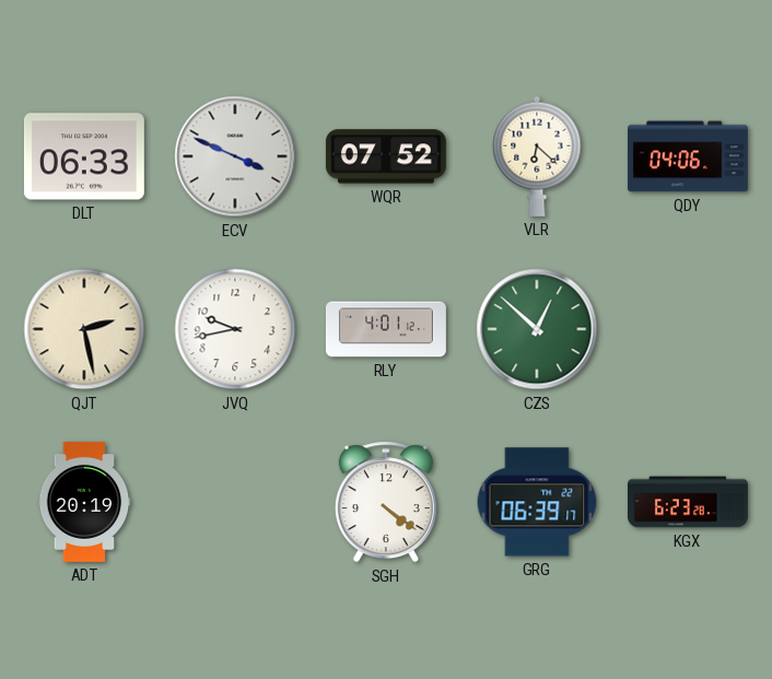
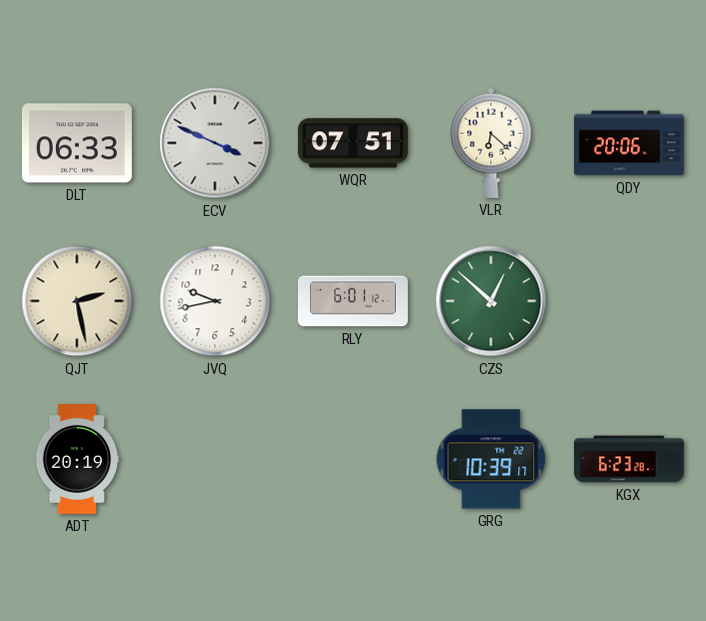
WQR: 07:52 -> 07:51 (353, 143)
QDY: 04:06 -> 20:06 (629, 143)
RLY: 4:01 -> 6:01 (353, 301)
SGH: 4:21 -> none (386, 502)
GRG: 06:39 -> 10:39 (491, 459)
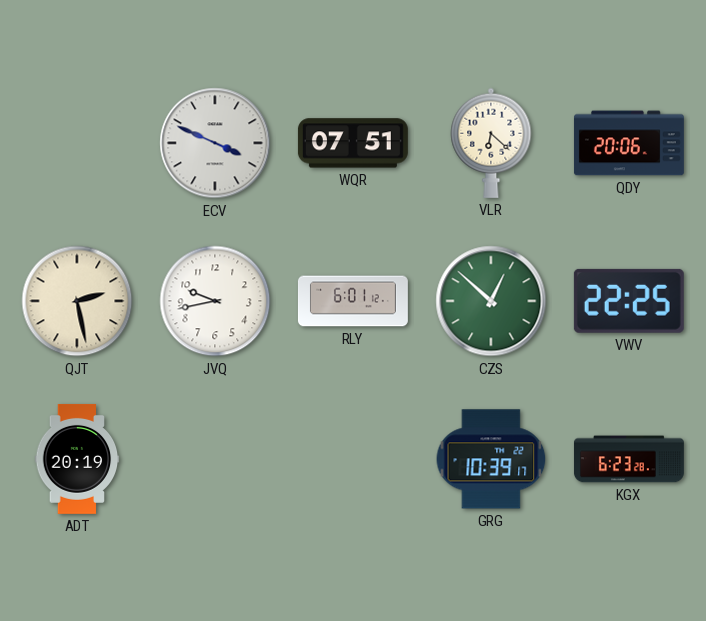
DLT: 06:33 -> none (77, 143)
VWV: none -> 22:25 (629, 301)
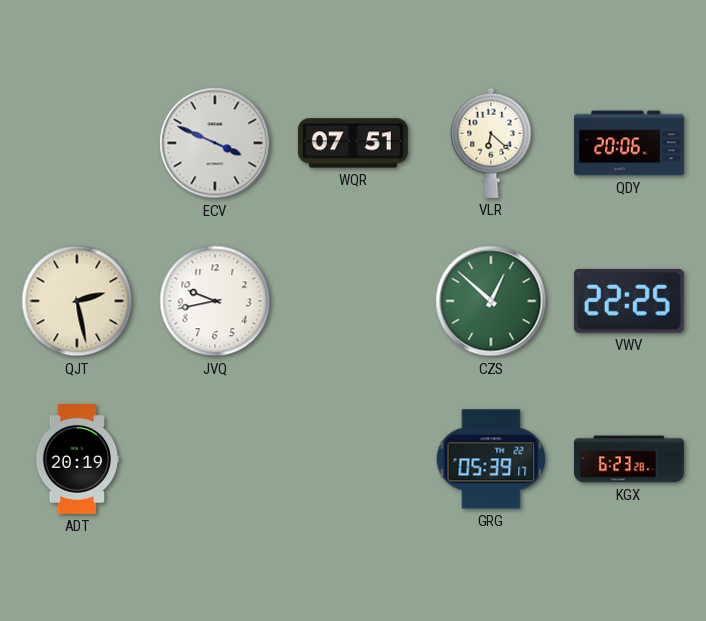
RLY: 6:01 -> none (353, 301)
GRG: 10:39 -> 05:39 (491, 459)
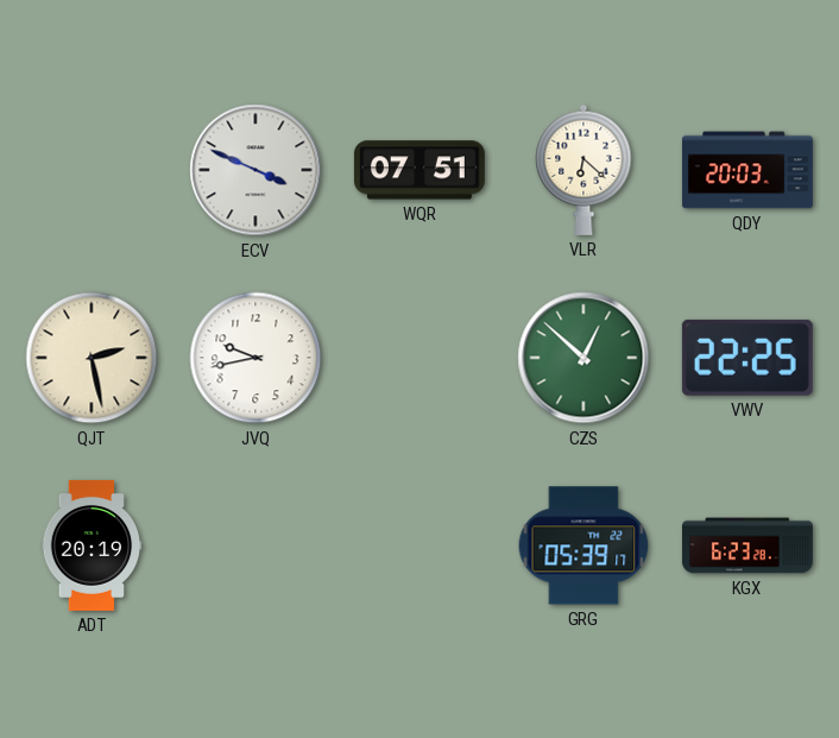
QDY: 20:06 -> 20:03 (747, 170)
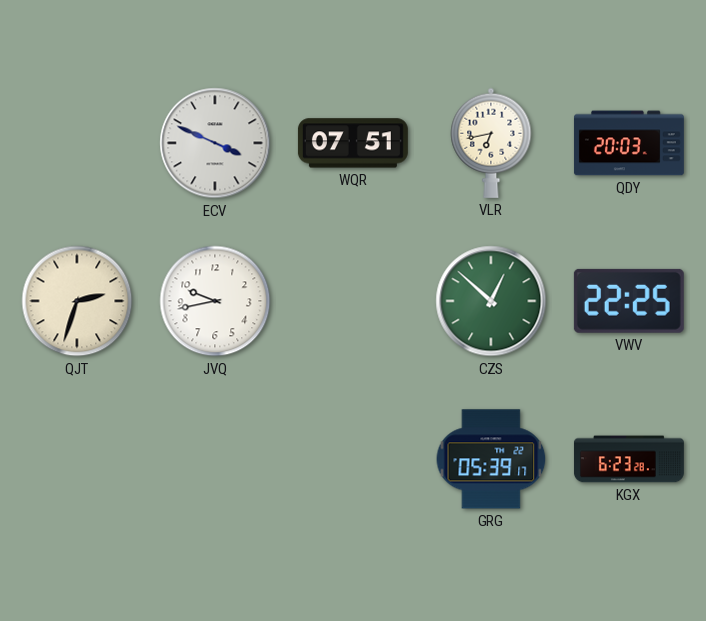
VLR: 6:22 -> 6:43 (491, 143)
QJT: 2:28 -> 2:33 (77, 301)
ADT: 20:19 -> none (92, 545)
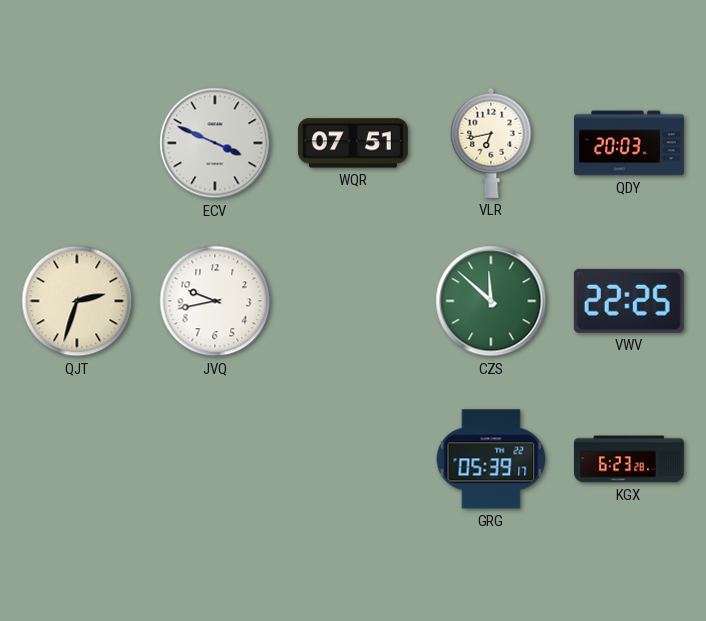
CZS: 12:52 -> 11:52 (491, 301)
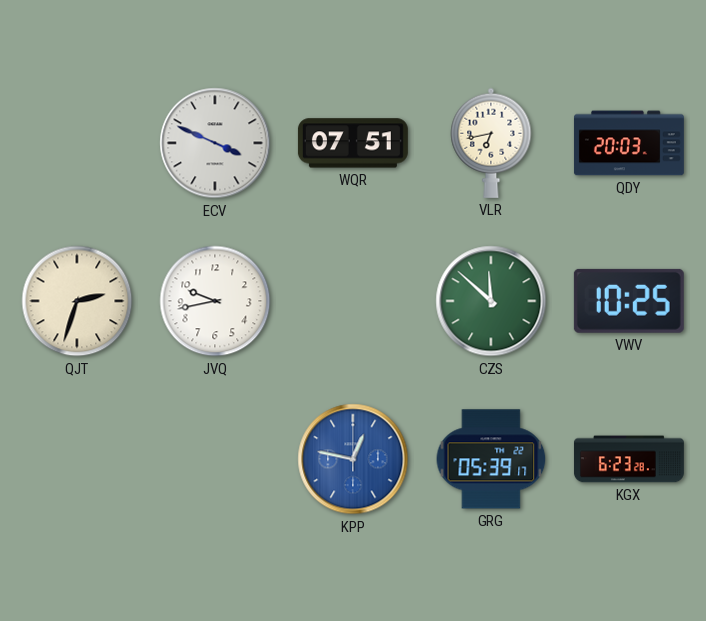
VWV: 22:25 -> 10:25 (629, 301)
KPP: none -> 12:47 (353, 459)
